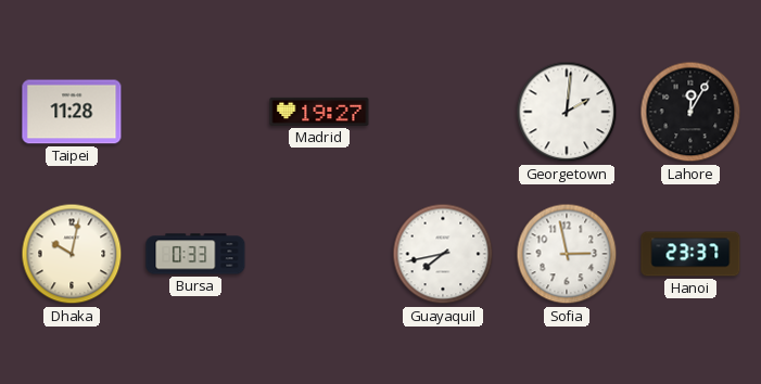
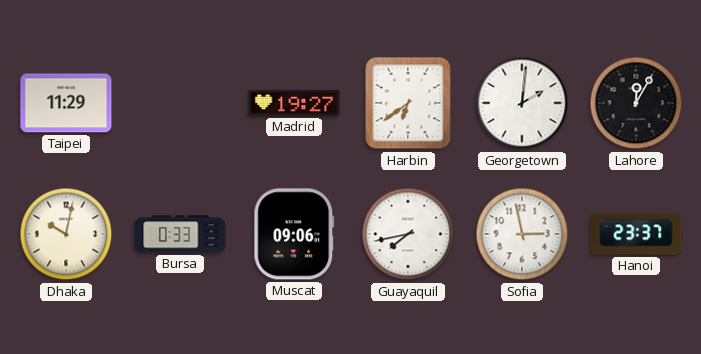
Taipei: 11:28 -> 11:29 (66, 103)
Harbin: none -> 6:39 (408, 103)
Muscat: none -> 09:06 (294, 234)
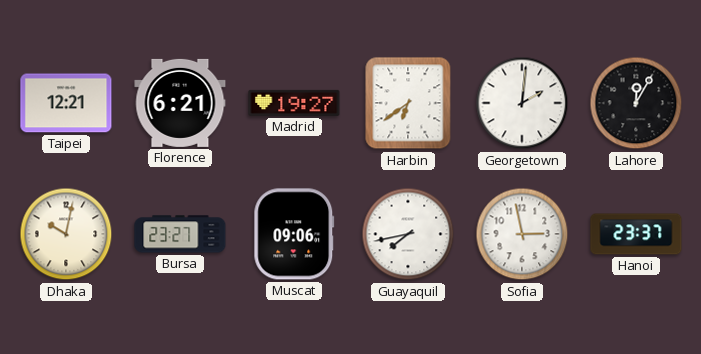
Taipei: 11:29 -> 12:21 (66, 103)
Florence: none -> 6:21 (180, 103)
Bursa: 0:33 -> 23:27 (180, 234)
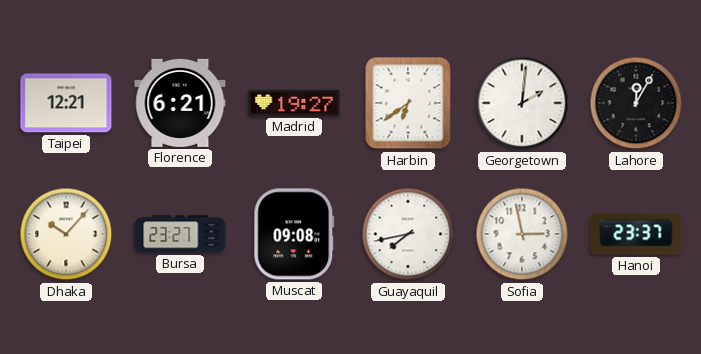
Dhaka: 10:02 -> 10:07 (66, 234)
Muscat: 09:06 -> 09:08 (294, 234)
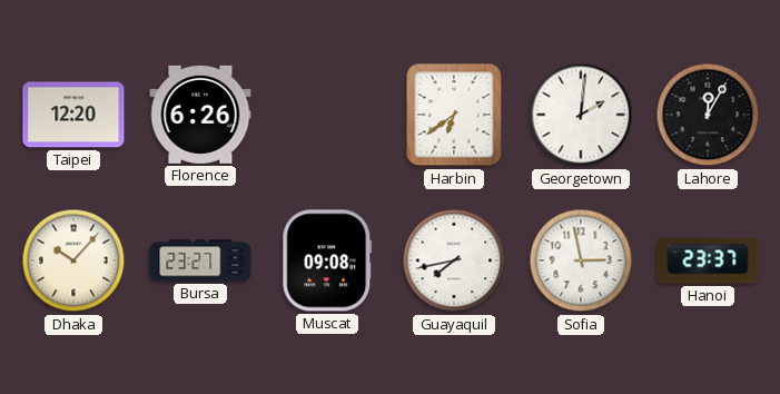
Taipei: 12:21 -> 12:20 (73, 115)
Florence: 6:21 -> 6:26 (200, 115)
Madrid: 19:27 -> none (294, 103)
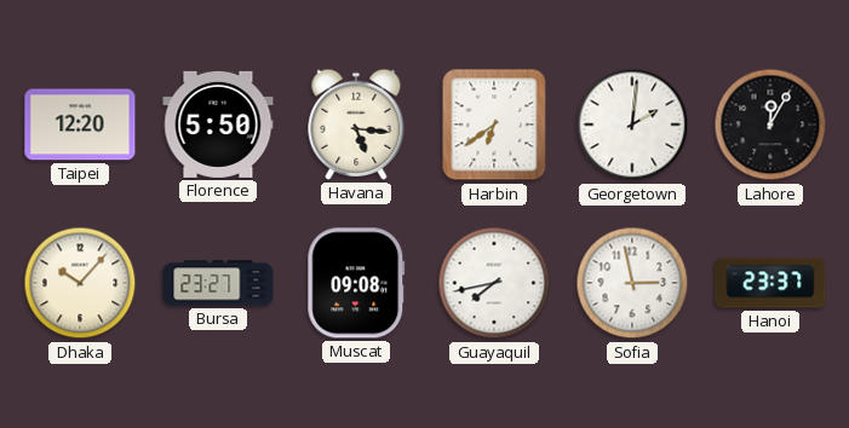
Florence: 6:26 -> 5:50 (218, 125)
Havana: none -> 5:16 (356, 125)
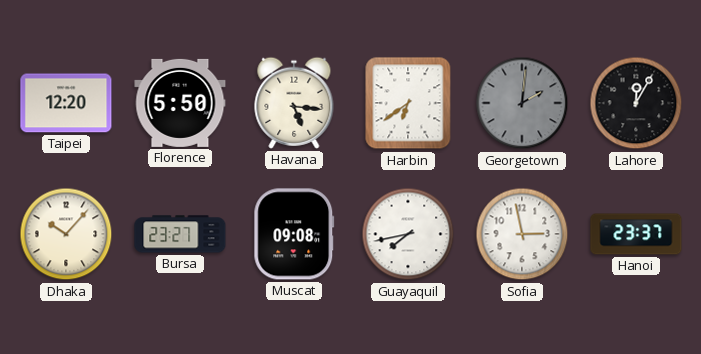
Georgetown dial: white -> grey (522, 103)
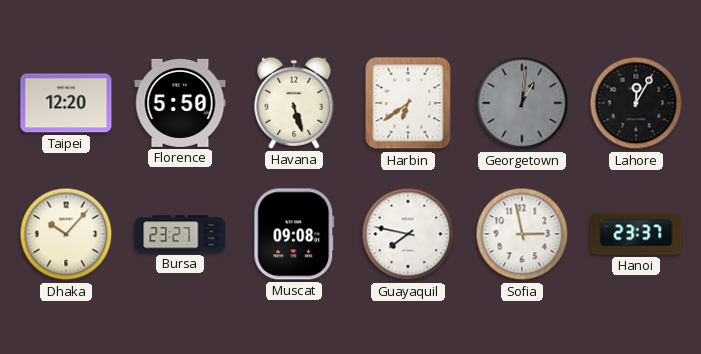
Havana: 5:16 -> 5:27 (294, 103)
Georgetown: 2:01 -> 1:01 (522, 103)
Guayaquil: 7:43 -> 7:47 (408, 234)
